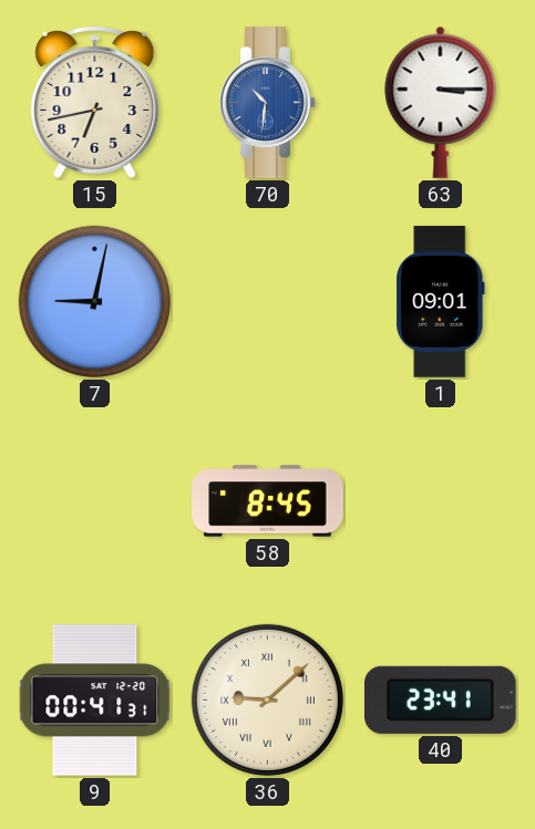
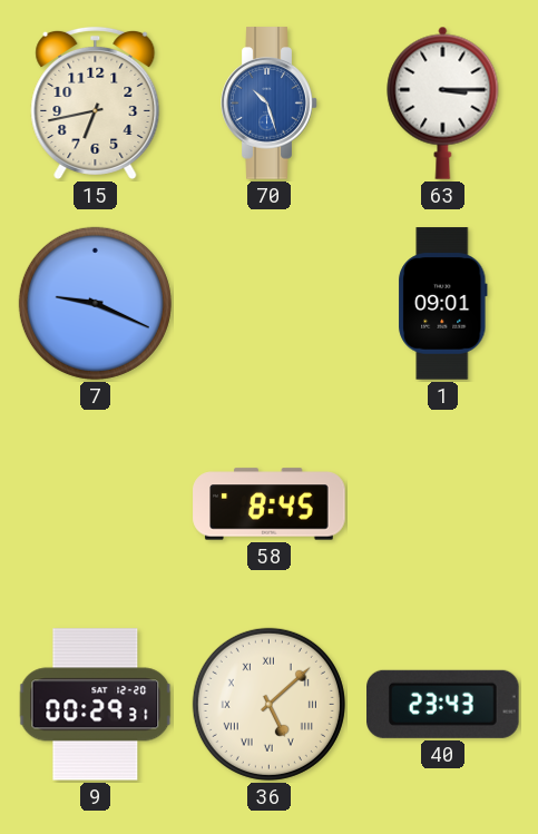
70: 10:31 -> 10:27 (270, 104)
7: 9:02 -> 9:19 (95, 303)
9: 00:41 -> 00:29 (96, 705)
36: 9:08 -> 5:08 (268, 704)
40: 23:41 -> 23:43 (443, 704)
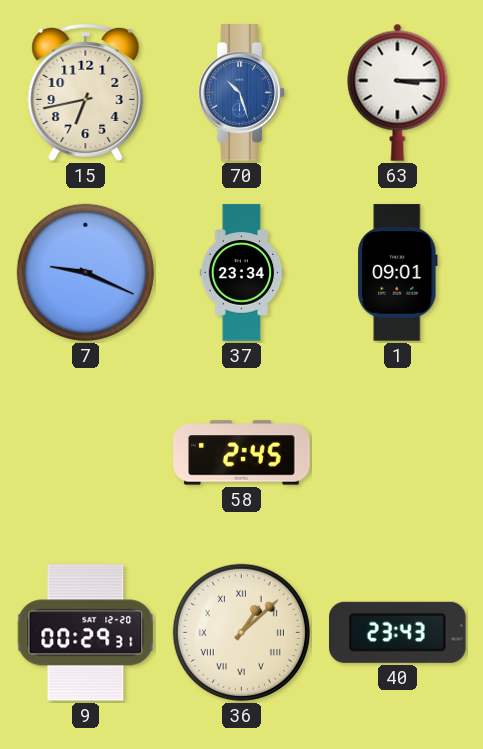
37: none -> 23:34 (242, 273)
58: 8:45 -> 2:45 (242, 453)
36: 5:08 -> 1:08 (241, 632)
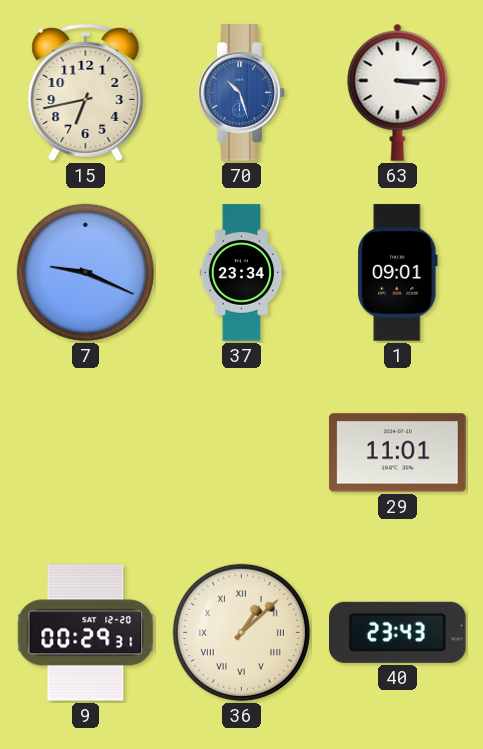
58: 2:45 -> none (242, 453)
29: none -> 11:01 (398, 453)
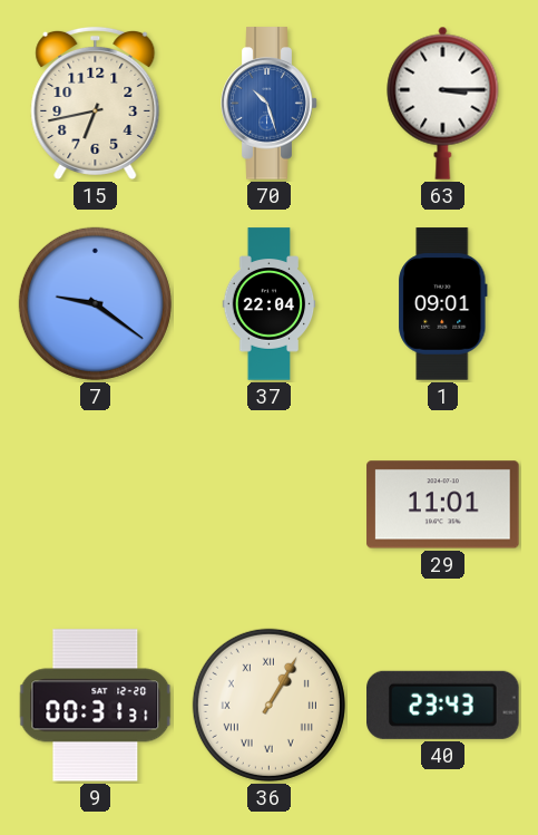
7: 9:19 -> 9:21 (95, 303)
37: 23:34 -> 22:04 (270, 304)
9: 00:29 -> 00:31 (96, 706)
36: 1:08 -> 1:05 (268, 705)
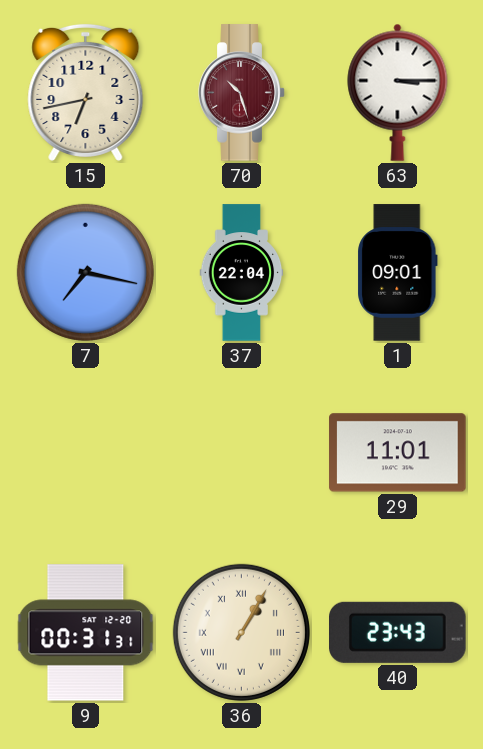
70 dial: blue -> burgundy (242, 93)
7: 9:21 -> 7:17 (85, 272)
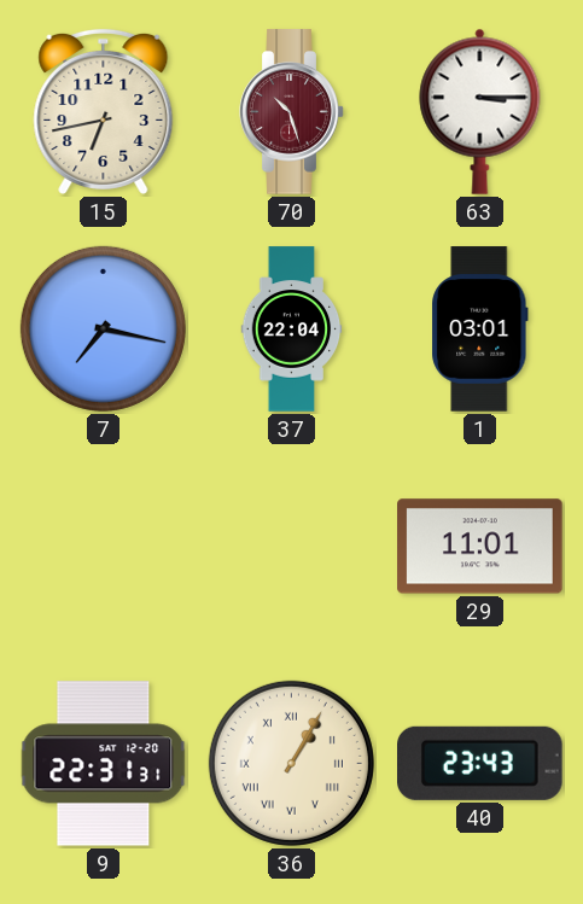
1: 09:01 -> 03:01 (480, 329)
9: 00:31 -> 22:31 (104, 764)
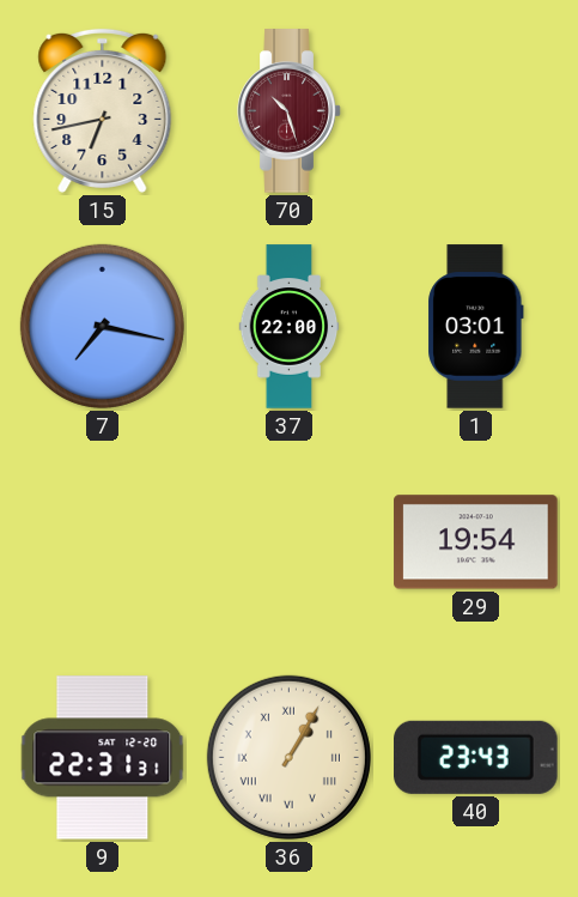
63: 3:15 -> none (480, 111)
37: 22:04 -> 22:00 (290, 327)
29: 11:01 -> 19:54 (476, 543)
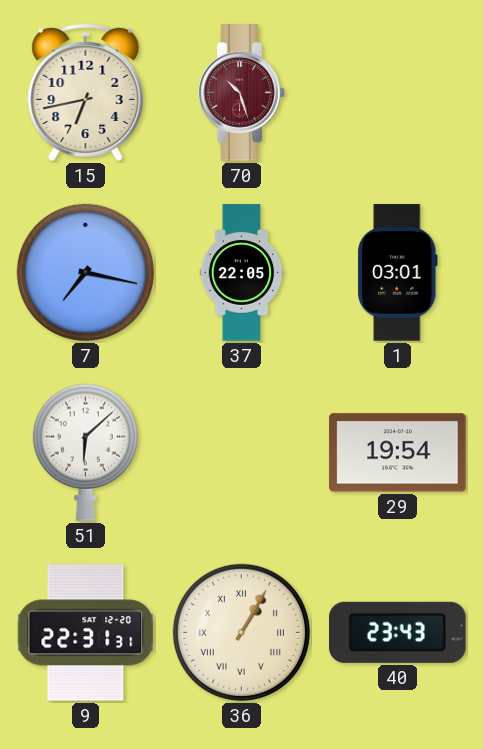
37: 22:00 -> 22:05 (242, 273)
51: none -> 6:08 (85, 452)
